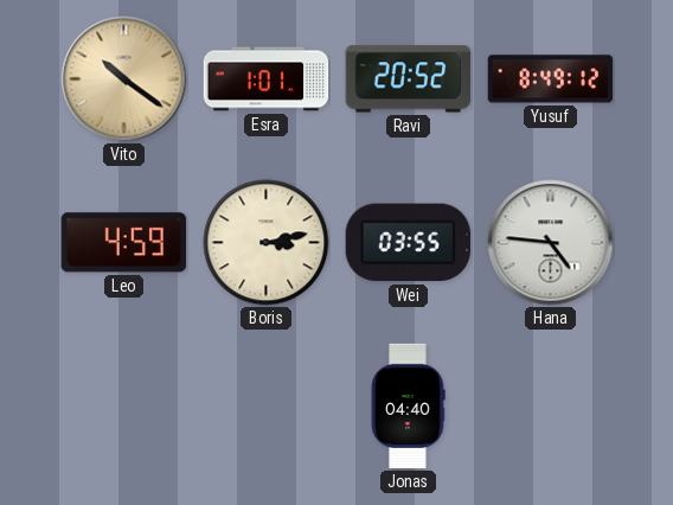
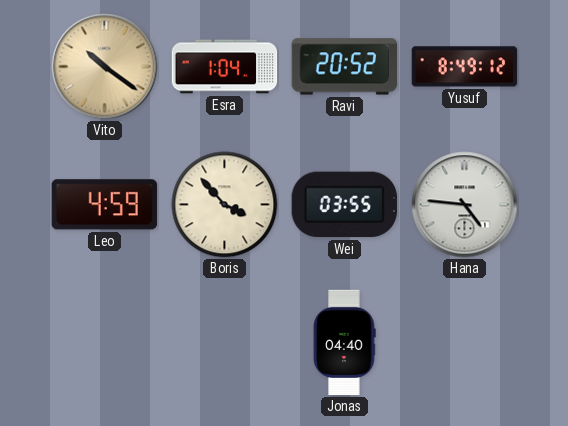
Esra: 1:01 -> 1:04 (225, 67)
Boris: 3:13 -> 3:53 (225, 205)
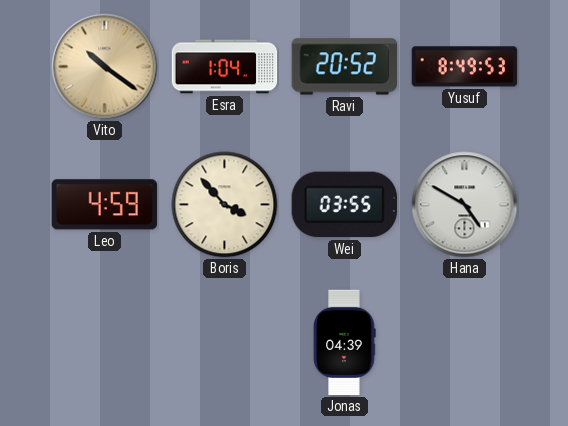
Yusuf: 8:49:12 -> 8:49:53 (465, 67)
Hana: 4:46 -> 4:50 (465, 205)
Jonas: 04:40 -> 04:39 (344, 343)
